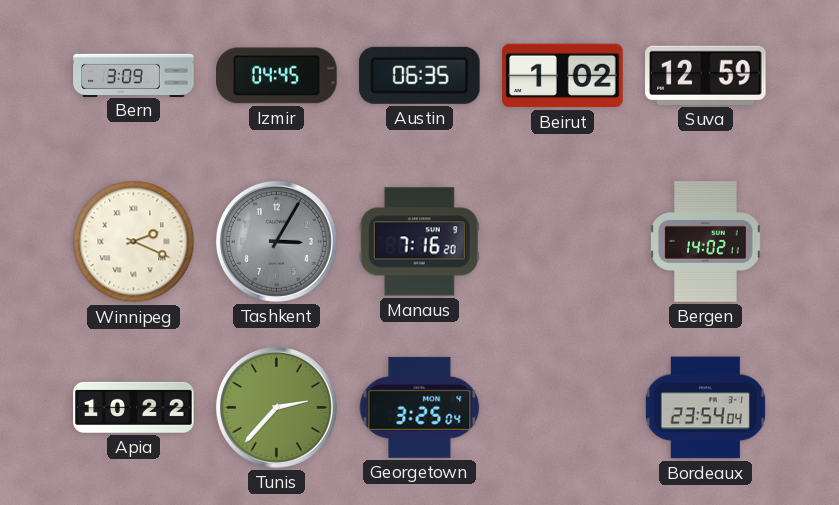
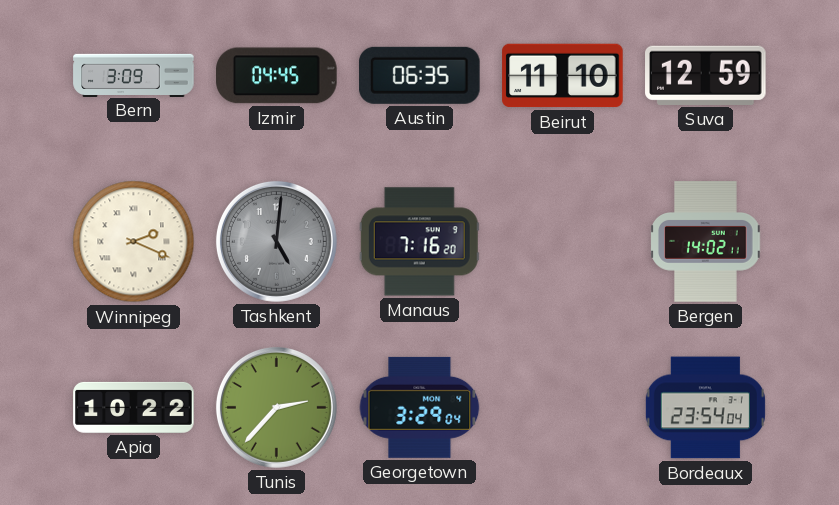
Beirut: 1:02 -> 11:10 (563, 76)
Tashkent: 3:05 -> 5:01 (276, 241)
Georgetown: 3:25 -> 3:29 (420, 407)
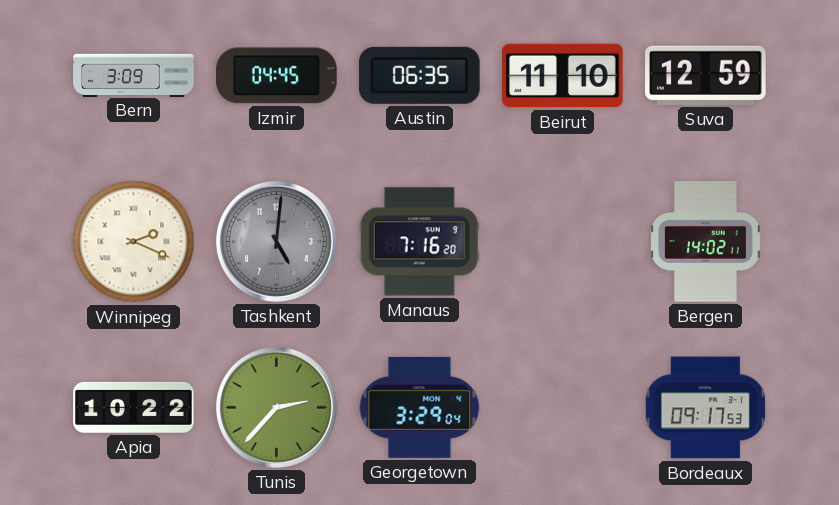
Bordeaux: 23:54 -> 09:17 (705, 408)
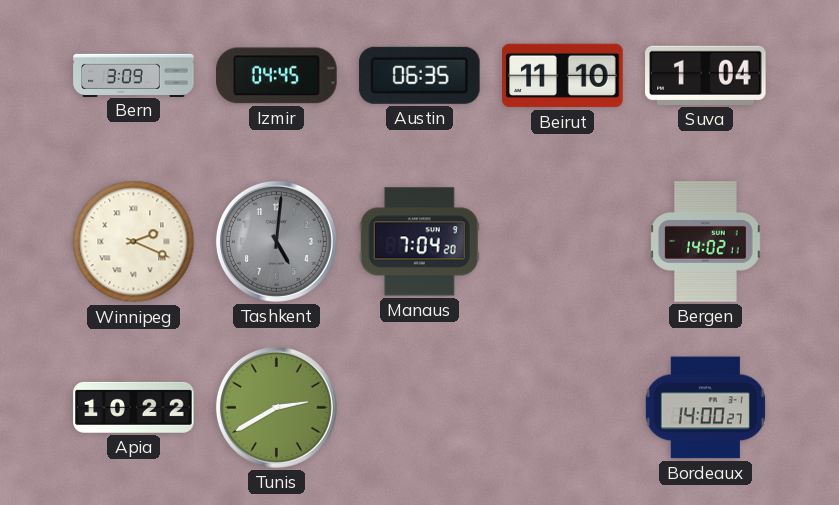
Suva: 12:59 -> 1:04 (706, 75)
Manaus: 7:16 -> 7:04 (419, 242)
Tunis: 2:37 -> 2:40 (276, 407)
Georgetown: 3:29 -> none (420, 407)
Bordeaux: 09:17 -> 14:00 (705, 408)
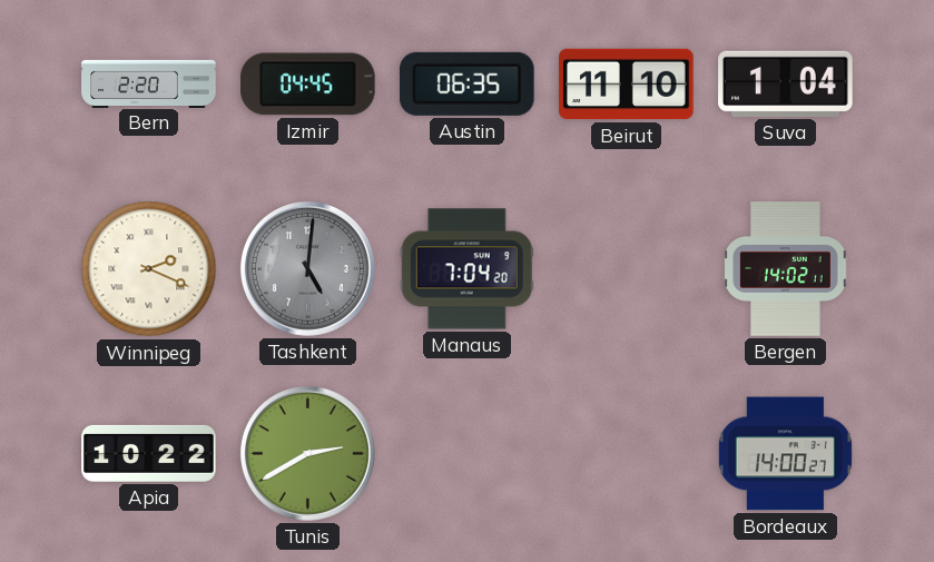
Bern: 3:09 -> 2:20 (149, 83)
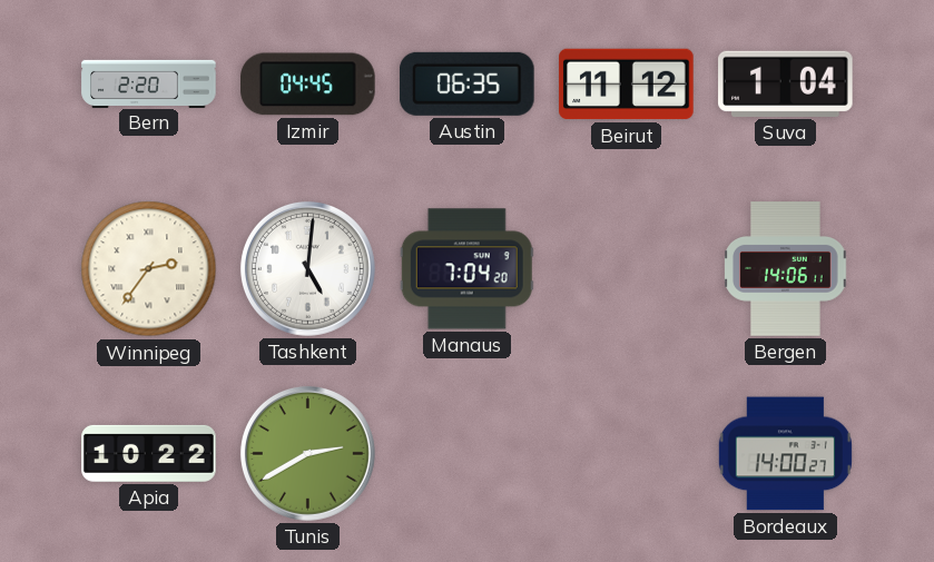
Beirut: 11:10 -> 11:12 (627, 85)
Winnipeg: 2:19 -> 2:36 (149, 269)
Tashkent dial: grey -> white (307, 268)
Bergen: 14:02 -> 14:06 (786, 269)
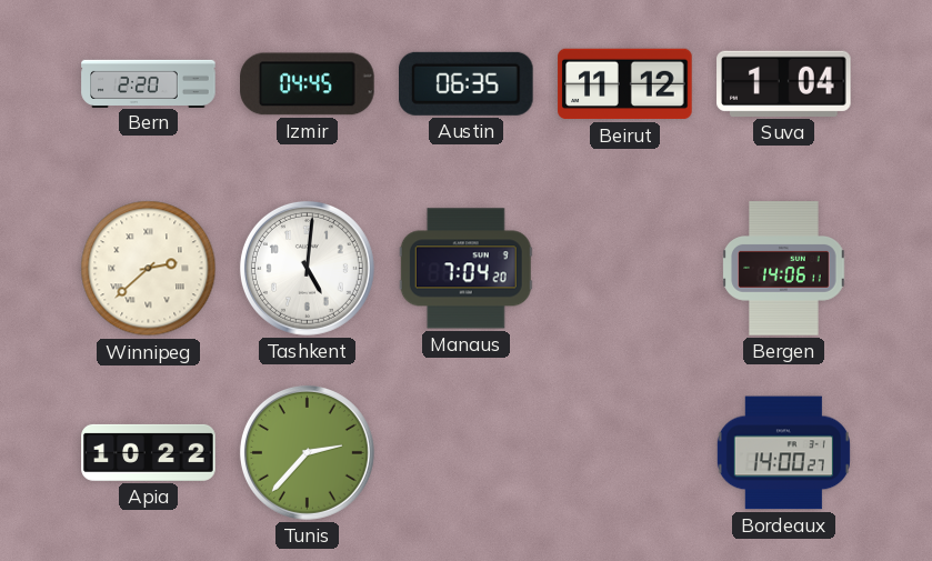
Winnipeg: 2:36 -> 2:38 (149, 269)
Tunis: 2:40 -> 2:37 (307, 452)
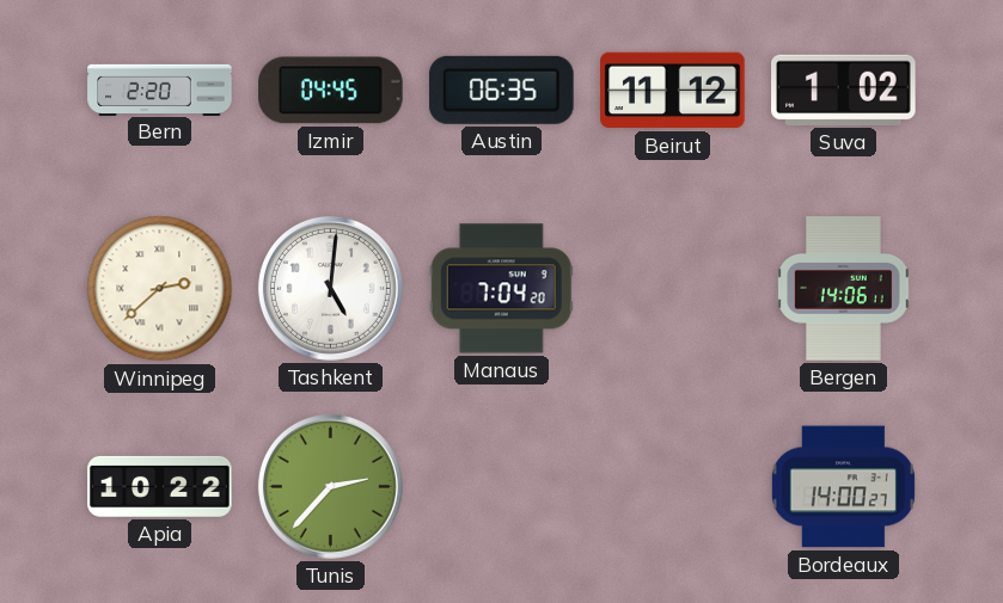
Suva: 1:04 -> 1:02 (844, 90)
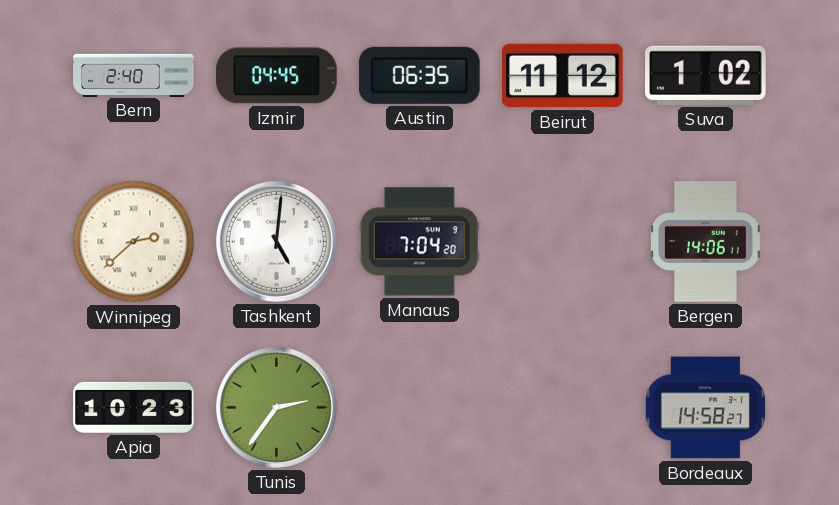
Bern: 2:20 -> 2:40 (134, 75)
Apia: 10:22 -> 10:23 (134, 407)
Tunis: 2:37 -> 2:36 (276, 407)
Bordeaux: 14:00 -> 14:58 (705, 408)
